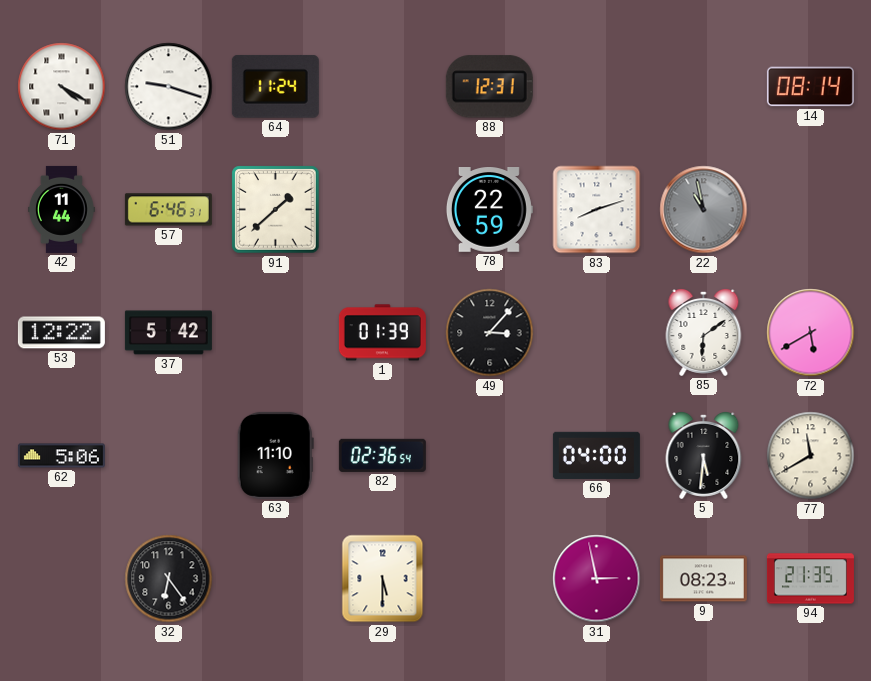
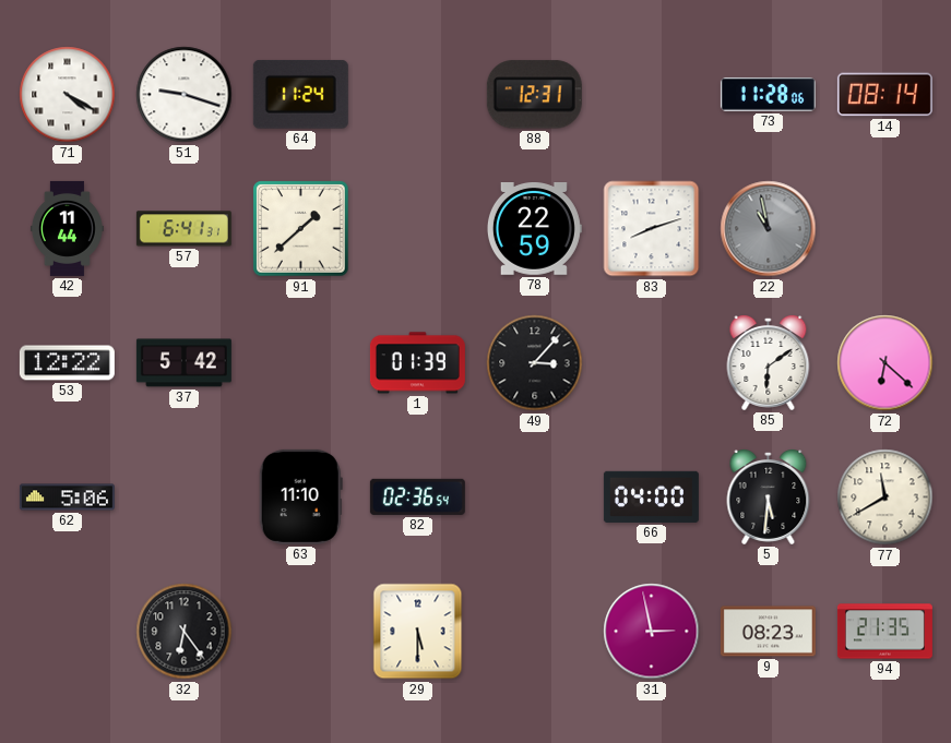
73: none -> 11:28 (768, 94)
57: 6:46 -> 6:41 (183, 229)
72: 5:40 -> 6:22 (885, 363)
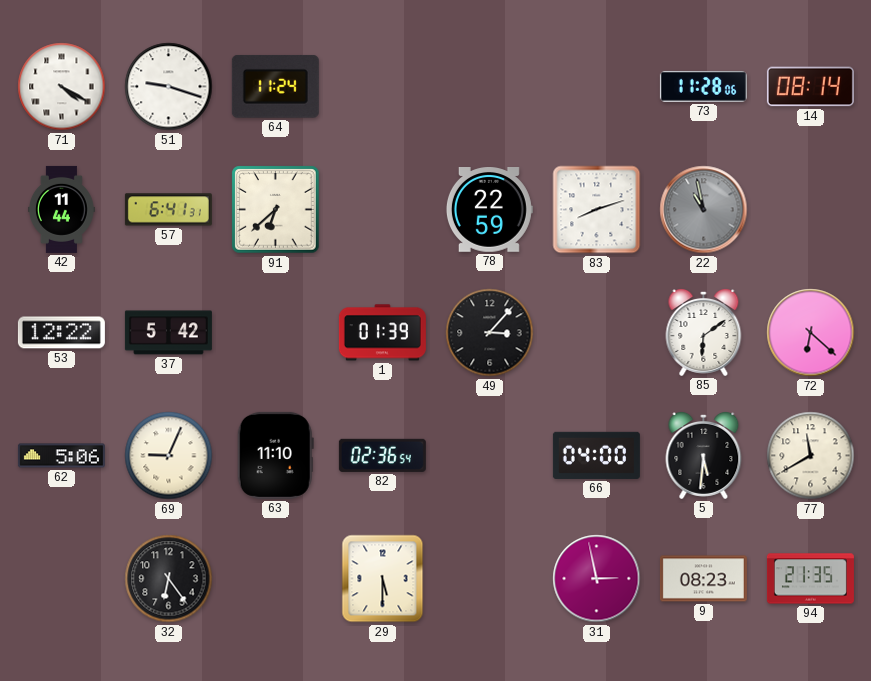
88: 12:31 -> none (534, 95)
91: 1:38 -> 6:38 (276, 210)
69: none -> 9:04 (169, 456)
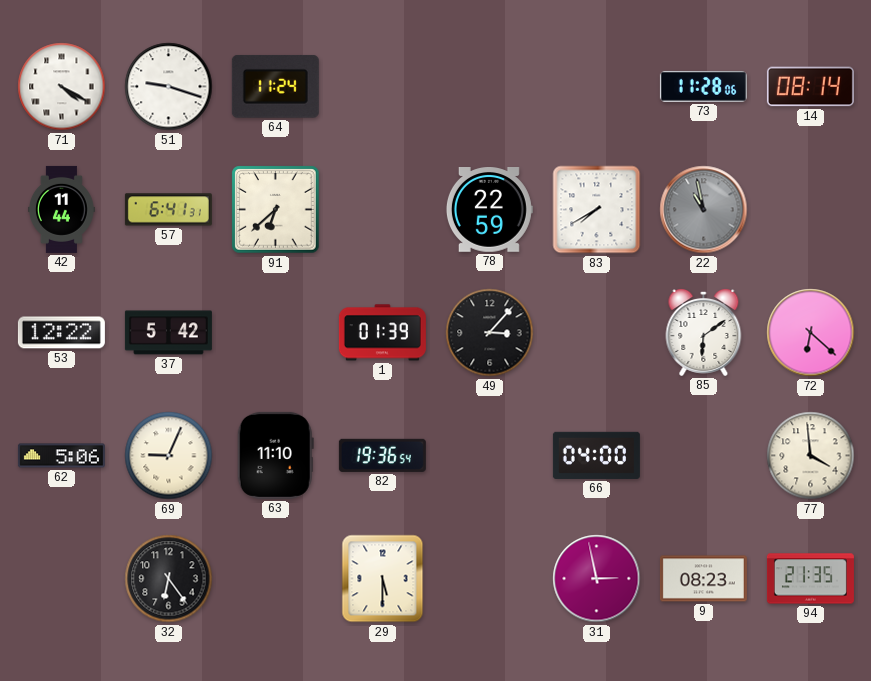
83: 8:12 -> 7:40 (597, 210)
82: 02:36 -> 19:36 (382, 455)
5: 5:31 -> none (704, 456)
77: 11:40 -> 3:59 (811, 456)
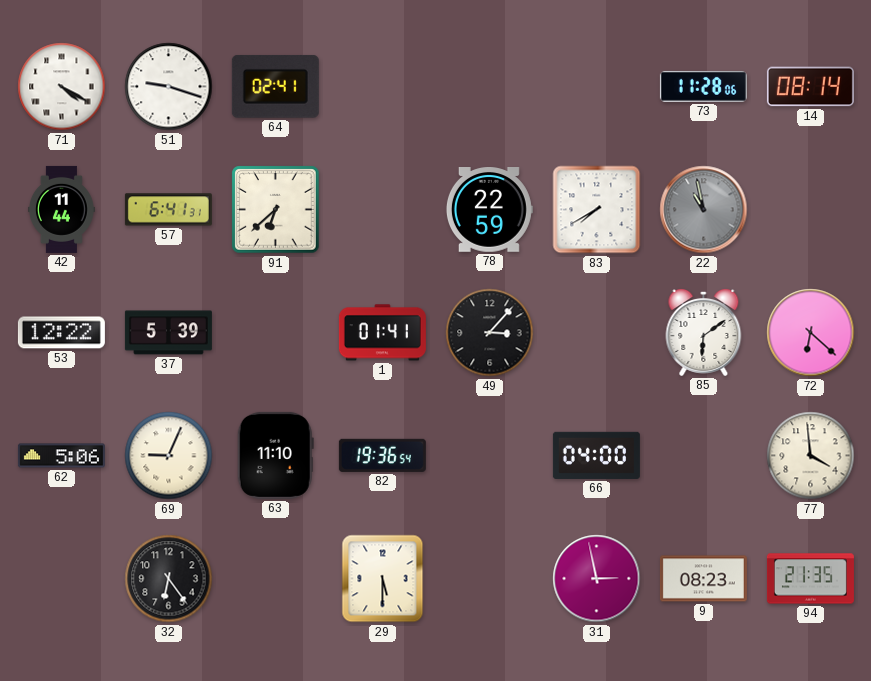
64: 11:24 -> 02:41 (275, 86)
37: 5:42 -> 5:39 (168, 333)
1: 01:39 -> 01:41 (382, 333)
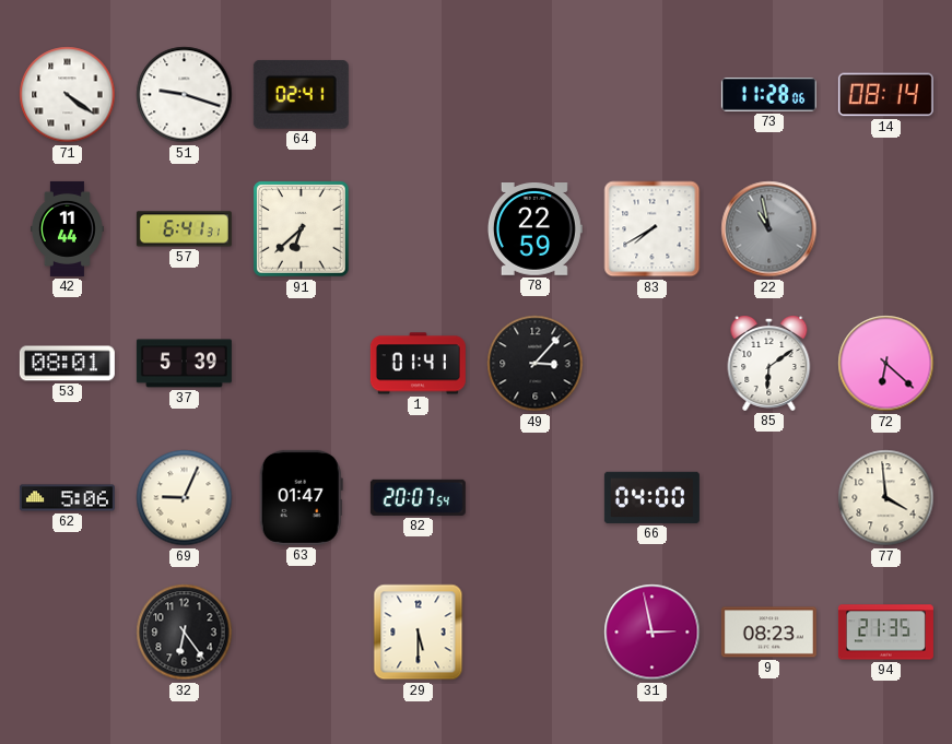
71: 4:20 -> 4:21 (68, 95)
53: 12:22 -> 08:01 (67, 364)
63: 11:10 -> 01:47 (301, 497)
82: 19:36 -> 20:07 (418, 497)
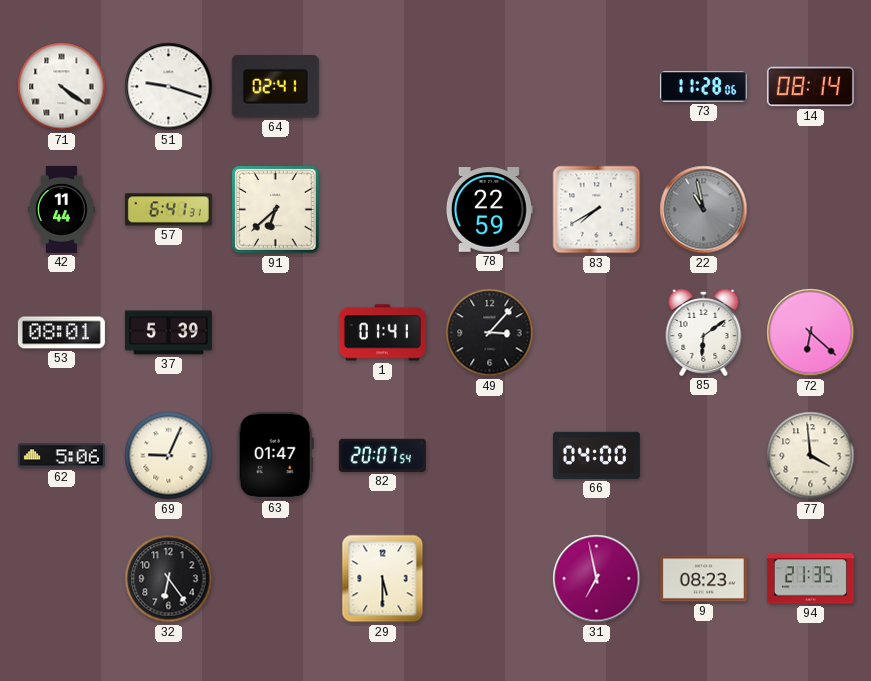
31: 2:58 -> 6:58 (597, 579)
